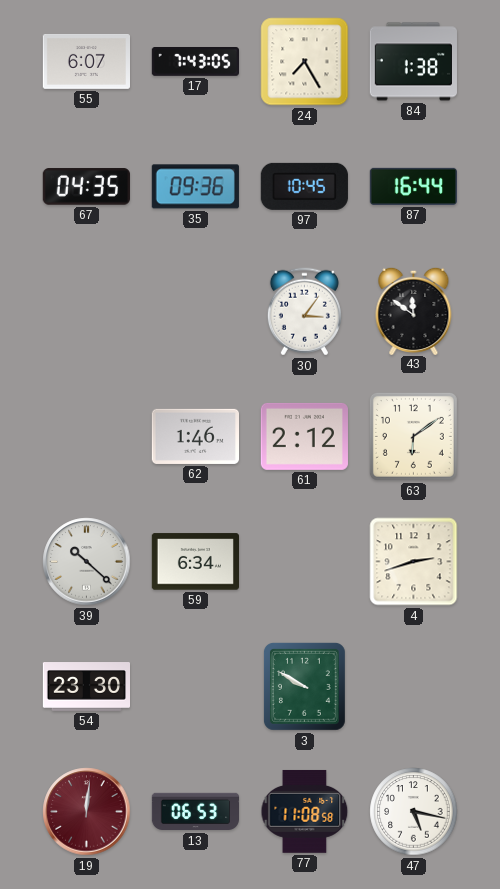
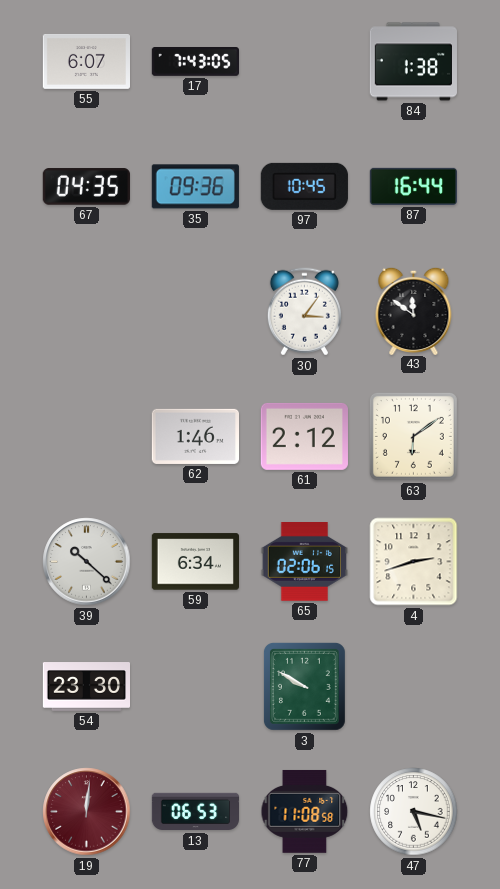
24: 7:25 -> none (305, 62)
65: none -> 02:06 (304, 562)
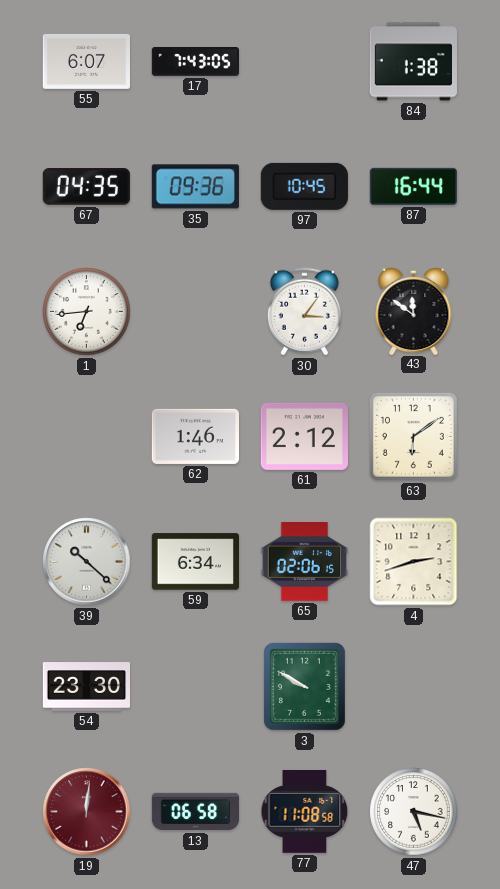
1: none -> 6:44 (87, 312)
13: 06:53 -> 06:58 (196, 812)
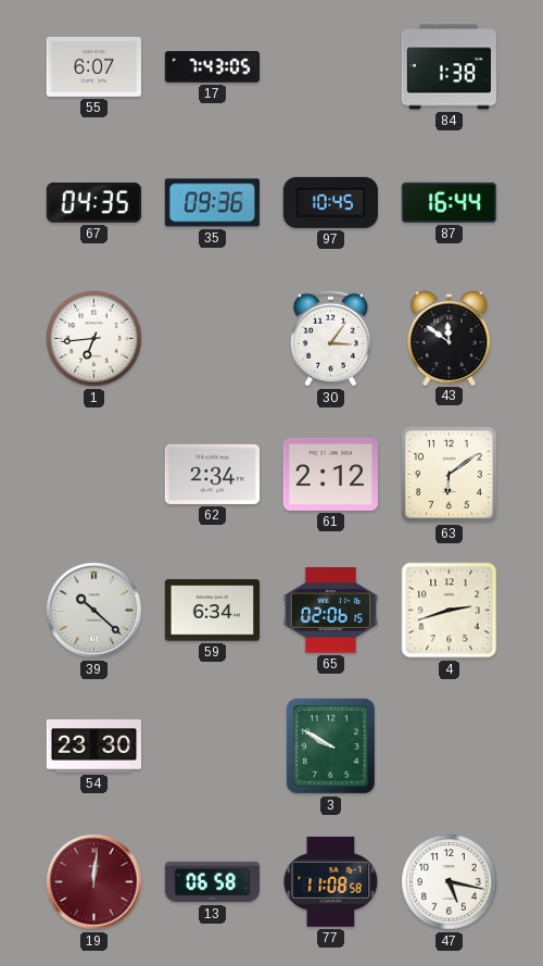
62: 1:46 -> 2:34 (212, 474)
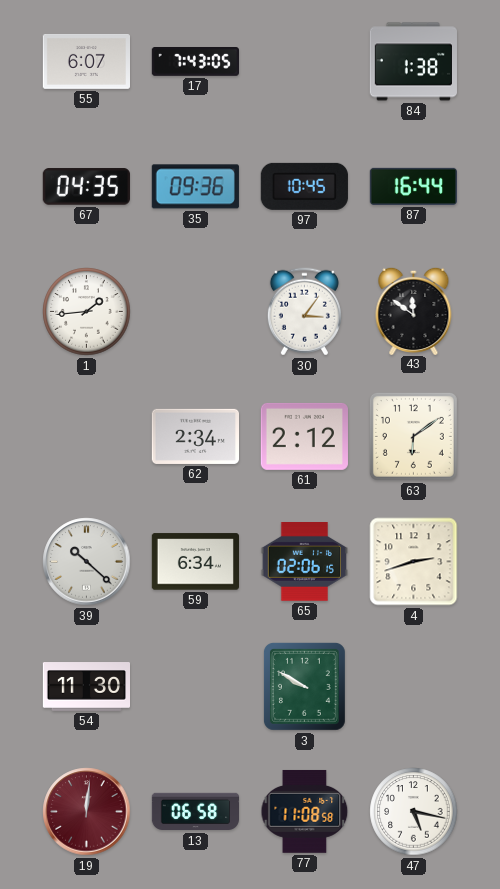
1: 6:44 -> 1:44 (87, 312)
54: 23:30 -> 11:30 (86, 687)
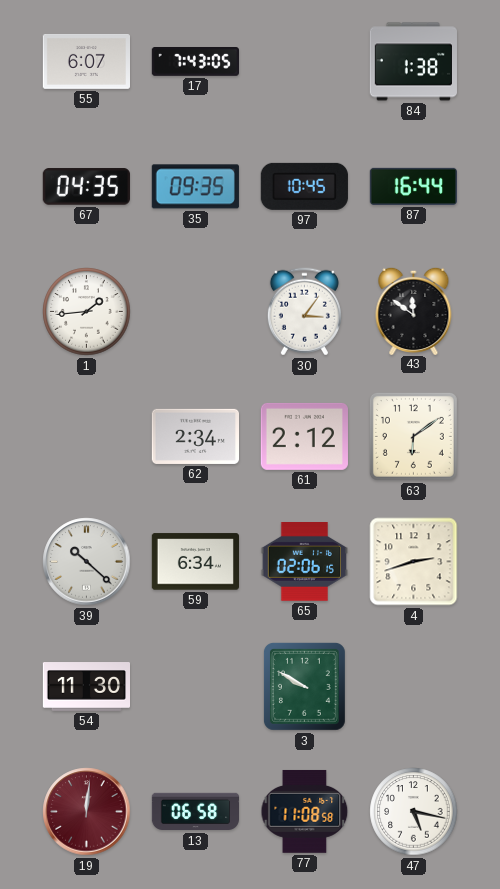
35: 09:36 -> 09:35 (195, 187)
